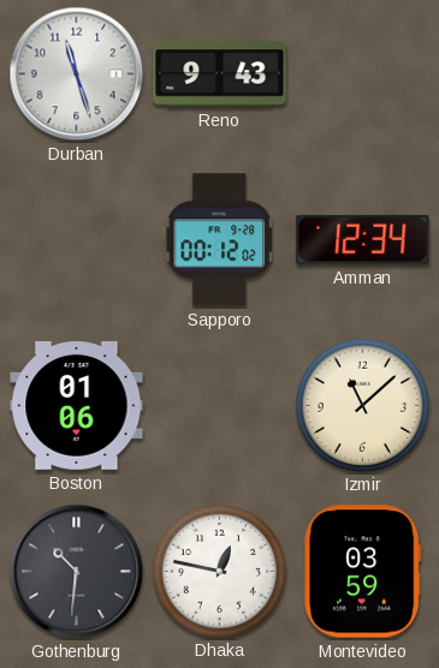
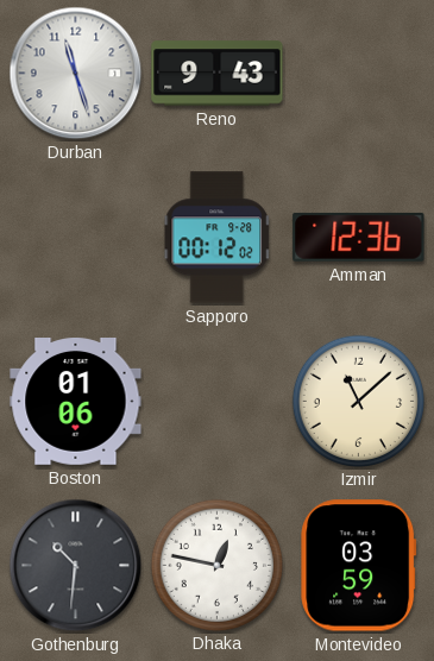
Amman: 12:34 -> 12:36 (359, 237)
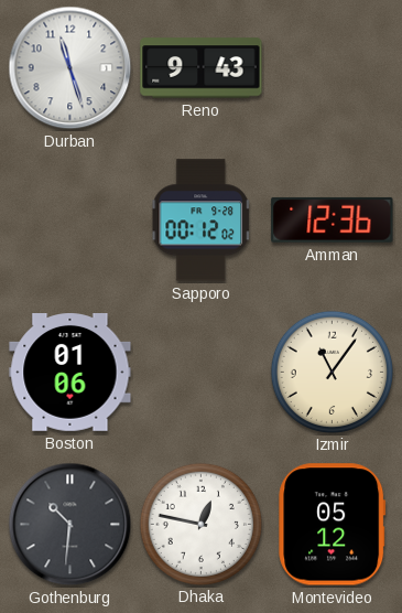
Izmir: 11:08 -> 11:06 (332, 372)
Montevideo: 03:59 -> 05:12 (333, 525)
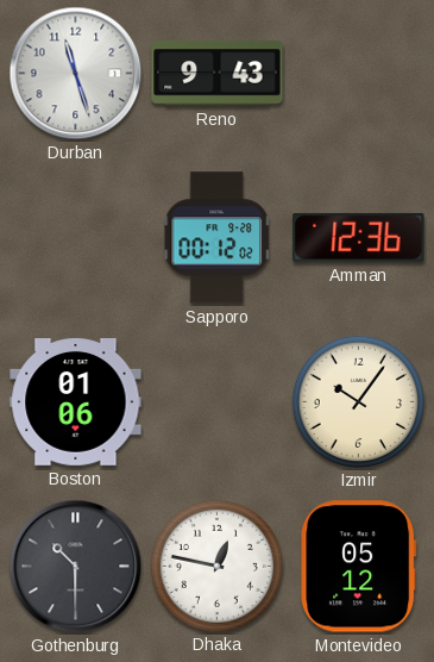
Izmir: 11:06 -> 10:06 (358, 401)
Gothenburg: 10:31 -> 10:30 (76, 567)
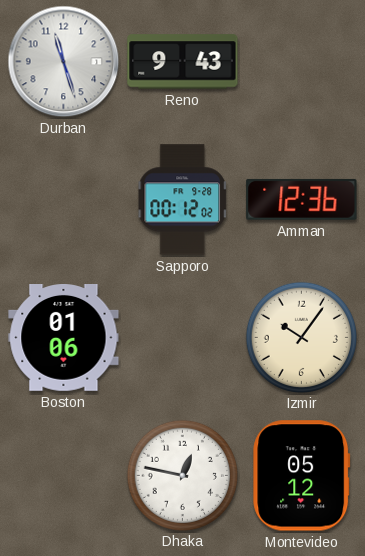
Gothenburg: 10:30 -> none (76, 567)
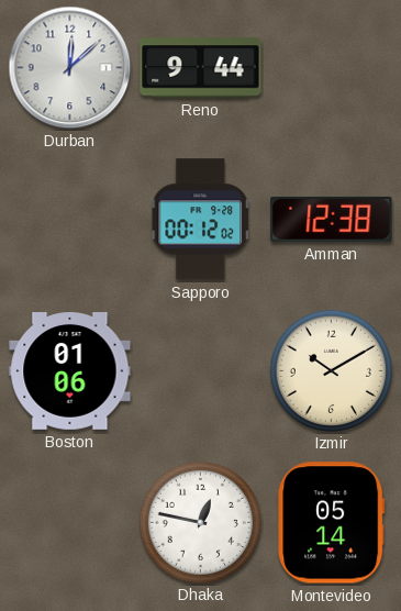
Durban: 11:27 -> 12:08 (70, 68)
Reno: 9:43 -> 9:44 (201, 68)
Amman: 12:36 -> 12:38 (332, 219)
Izmir: 10:06 -> 10:10 (331, 370)
Montevideo: 05:12 -> 05:14 (332, 523)
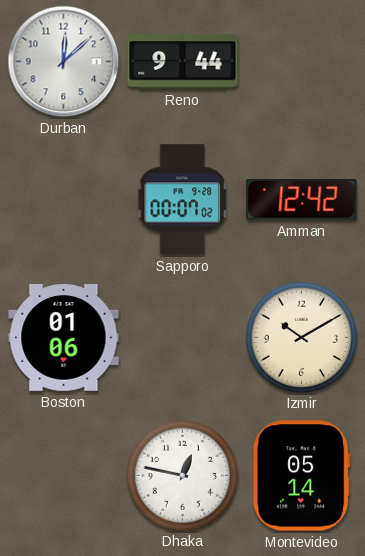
Sapporo: 00:12 -> 00:07 (182, 200)
Amman: 12:38 -> 12:42 (302, 199)
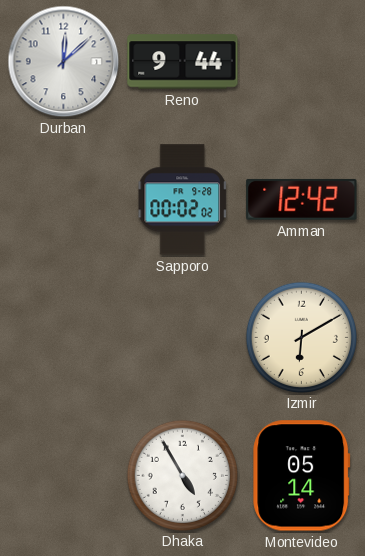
Sapporo: 00:07 -> 00:02 (182, 200)
Boston: 01:06 -> none (64, 338)
Izmir: 10:10 -> 6:10 (301, 337)
Dhaka: 12:47 -> 4:55 (182, 475)
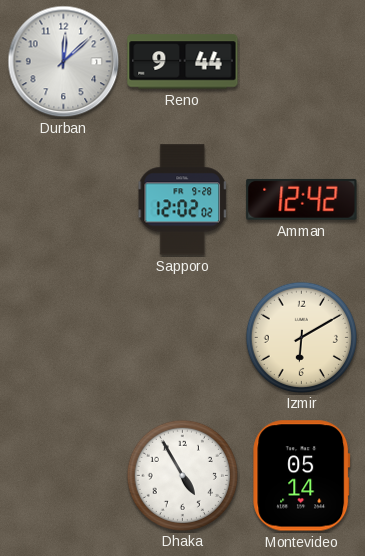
Sapporo: 00:02 -> 12:02 (182, 200)
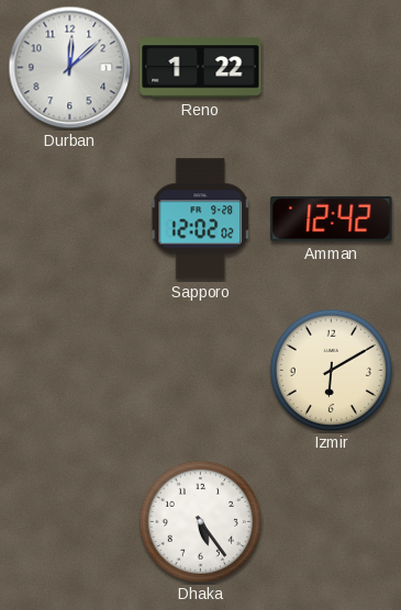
Reno: 9:44 -> 1:22 (201, 68)
Dhaka: 4:55 -> 5:24 (200, 521)
Montevideo: 05:14 -> none (302, 476)
